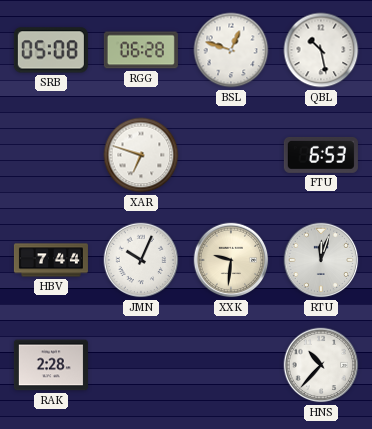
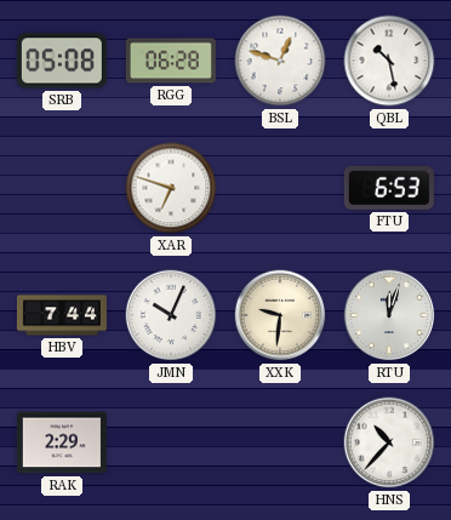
RAK: 2:28 -> 2:29 (62, 442)
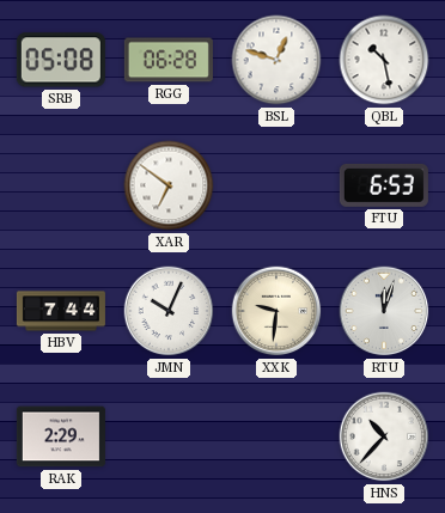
XAR: 6:48 -> 6:51 (169, 185)
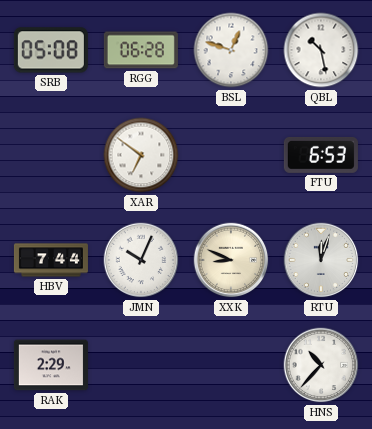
XXK: 9:31 -> 8:49 (231, 260)
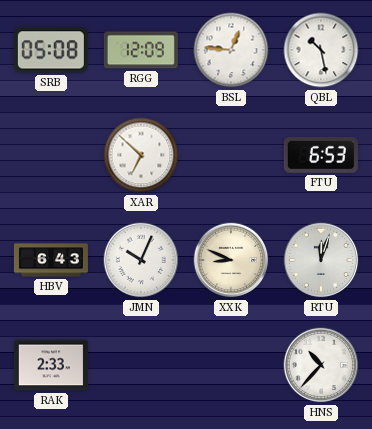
RGG: 06:28 -> 12:09 (141, 50)
BSL: 12:48 -> 12:46 (231, 50)
XAR: 6:51 -> 6:52 (141, 155)
HBV: 7:44 -> 6:43 (51, 260)
RAK: 2:29 -> 2:33 (51, 365)
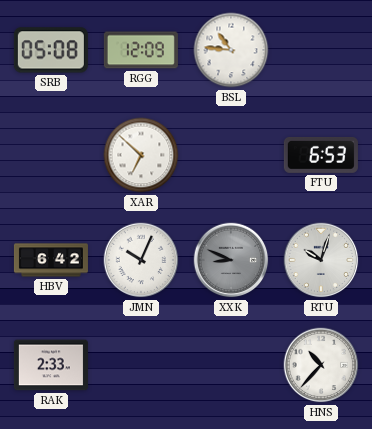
BSL: 12:46 -> 10:46 (231, 50)
QBL: 10:28 -> none (321, 50)
HBV: 6:43 -> 6:42 (51, 260)
XXK dial: cream -> grey (231, 260)
RTU: 12:03 -> 10:03 (321, 260)
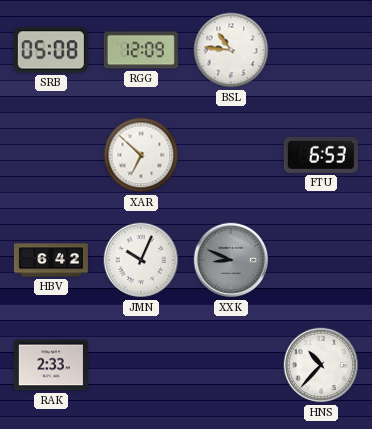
RTU: 10:03 -> none (321, 260)
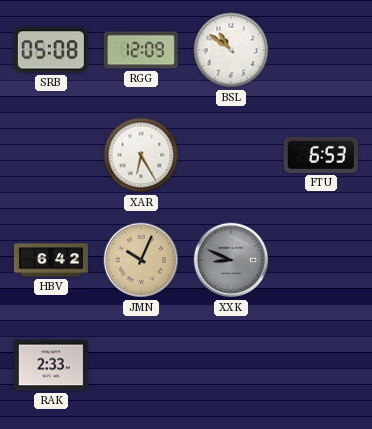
BSL: 10:46 -> 10:51 (231, 50)
XAR: 6:52 -> 6:25 (141, 155)
JMN dial: white -> champagne (141, 260)
HNS: 10:37 -> none (321, 365)
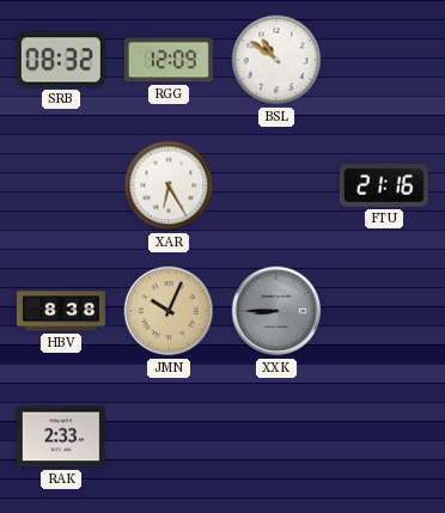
SRB: 05:08 -> 08:32 (61, 60)
FTU: 6:53 -> 21:16 (384, 185)
HBV: 6:42 -> 8:38 (61, 311)
XXK: 8:49 -> 8:45 (276, 311)
